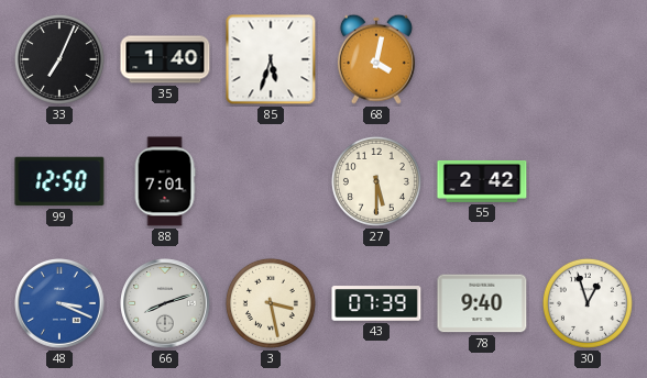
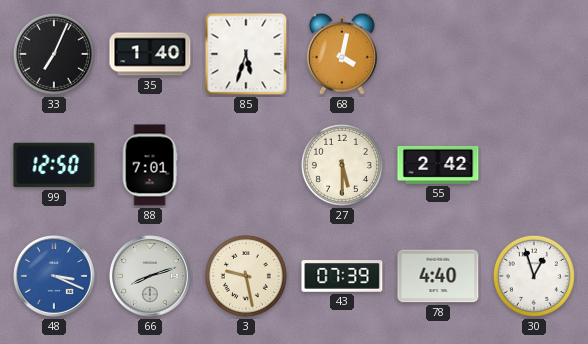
3: 3:28 -> 9:28 (246, 276)
78: 9:40 -> 4:40 (438, 276)
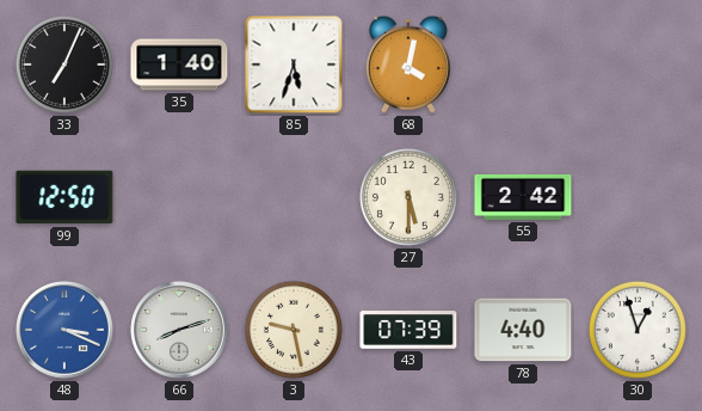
88: 7:01 -> none (150, 165)
